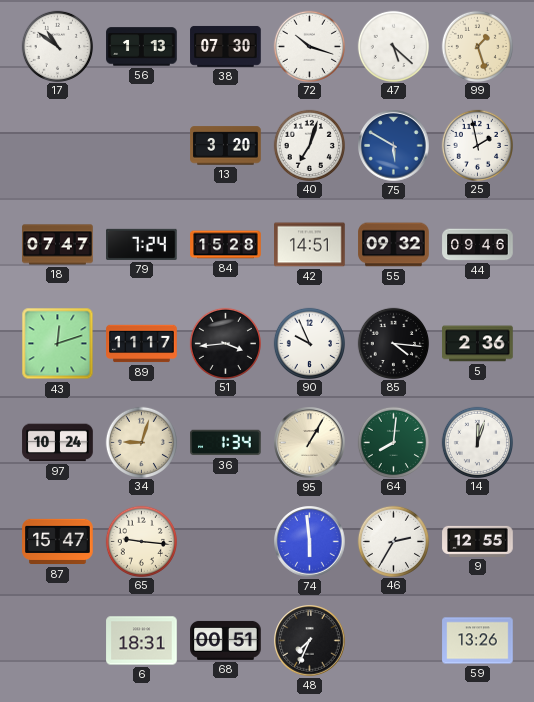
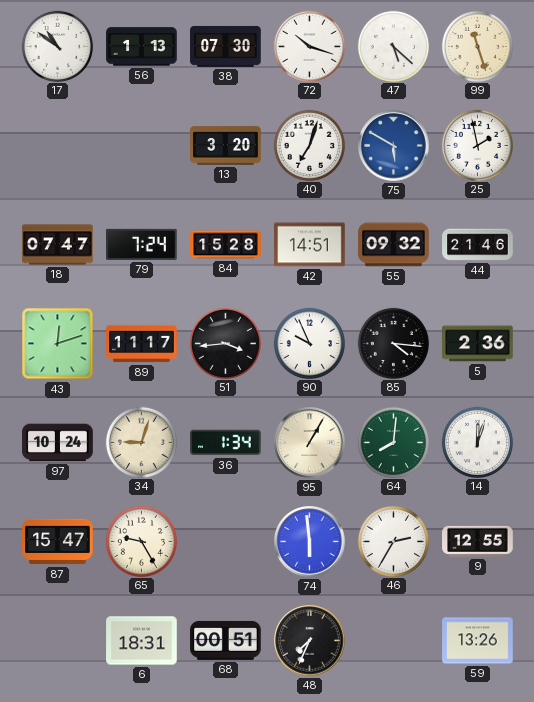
99: 1:27 -> 11:27 (477, 46)
44: 09:46 -> 21:46 (478, 245)
65: 9:16 -> 9:25 (141, 541)
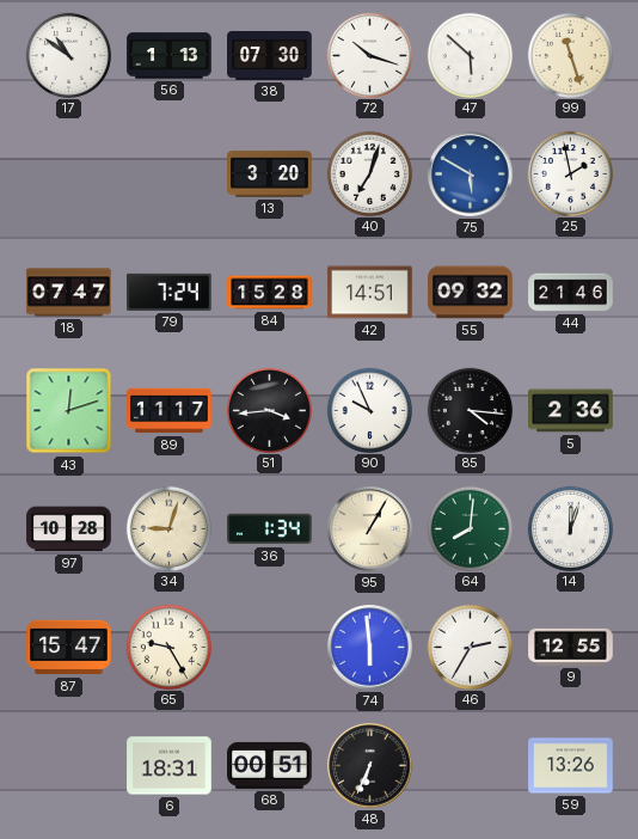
47: 5:22 -> 5:52 (470, 55)
97: 10:24 -> 10:28 (69, 529)
48: 7:34 -> 6:34 (370, 766)
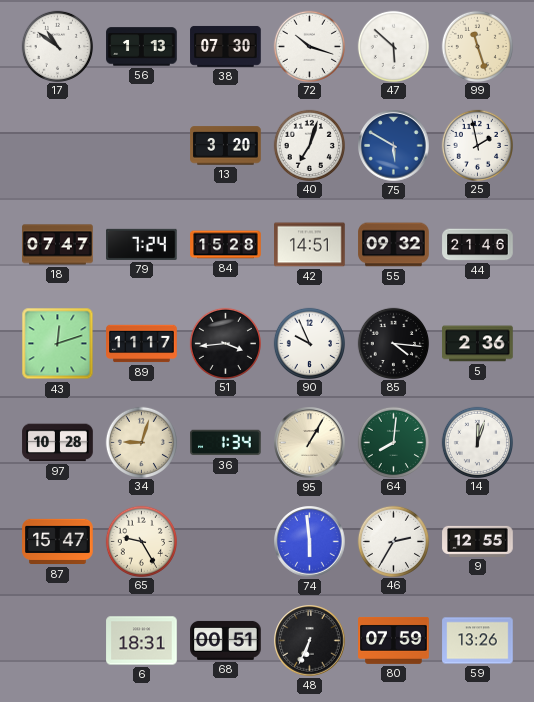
80: none -> 07:59 (394, 640)
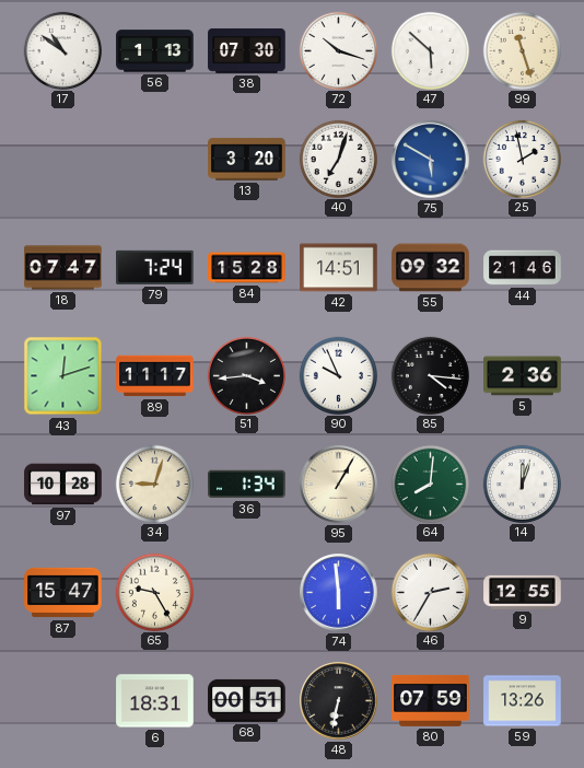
48: 6:34 -> 6:32 (339, 701)
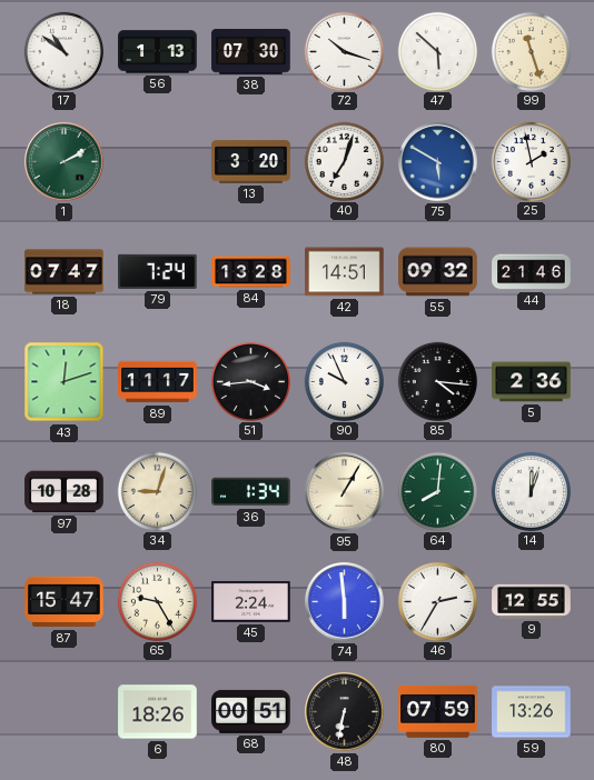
1: none -> 2:10 (65, 162)
84: 15:28 -> 13:28 (251, 272)
45: none -> 2:24 (251, 601)
6: 18:31 -> 18:26 (158, 712)
